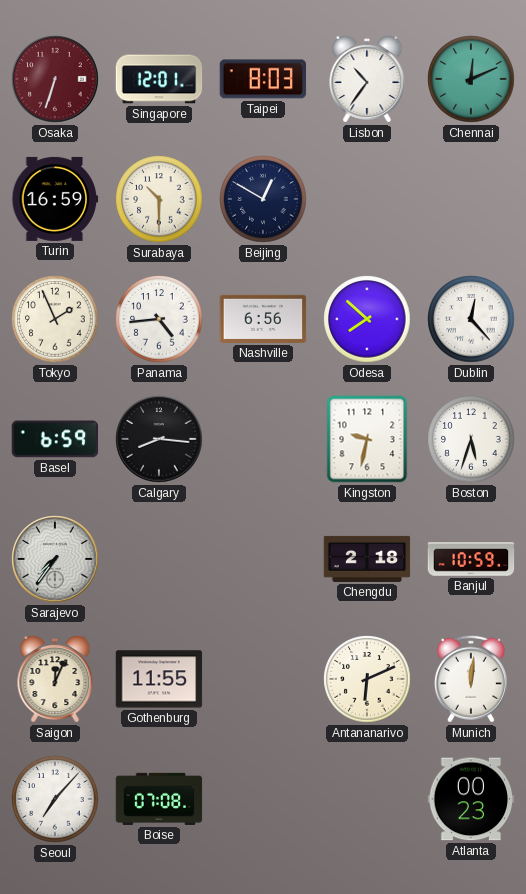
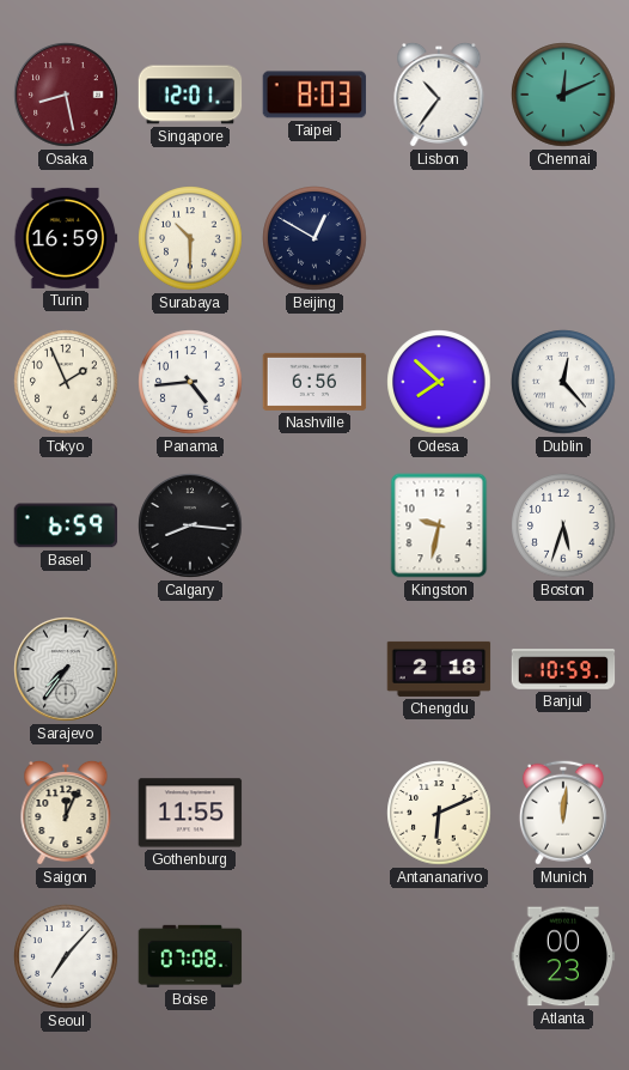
Osaka: 6:33 -> 8:28 (66, 95)
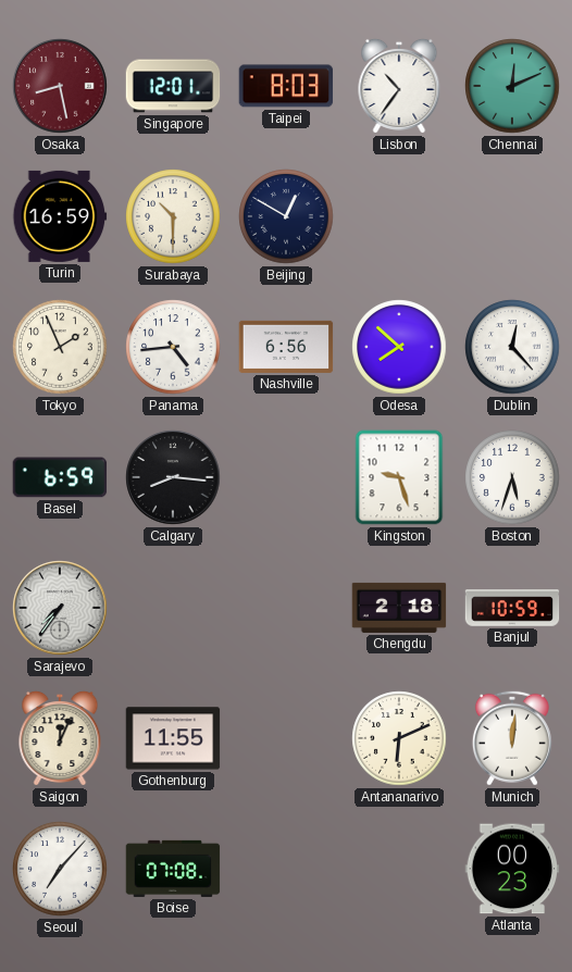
Kingston: 9:32 -> 9:27 (399, 477)
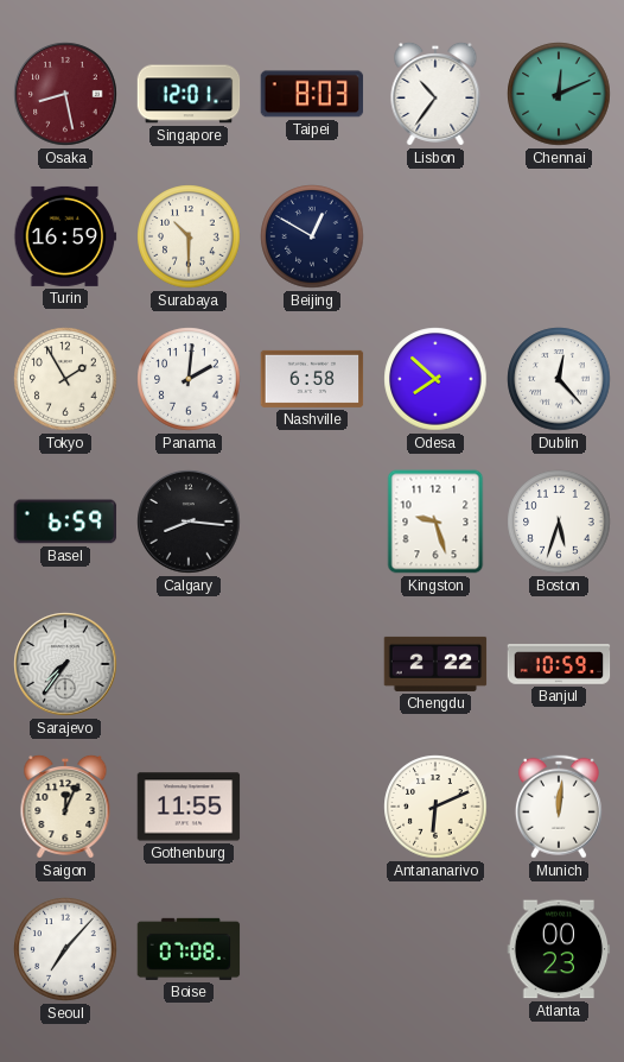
Tokyo: 1:56 -> 1:55 (65, 379)
Panama: 4:44 -> 2:01 (189, 379)
Nashville: 6:56 -> 6:58 (312, 379)
Chengdu: 2:18 -> 2:22 (435, 664)
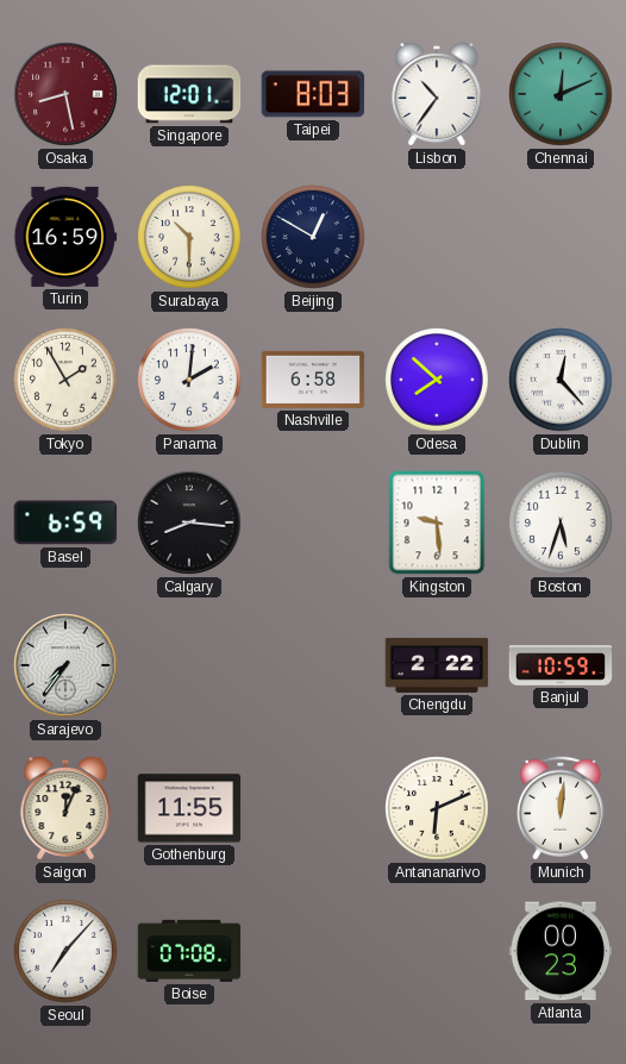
Kingston: 9:27 -> 9:29 (437, 522)
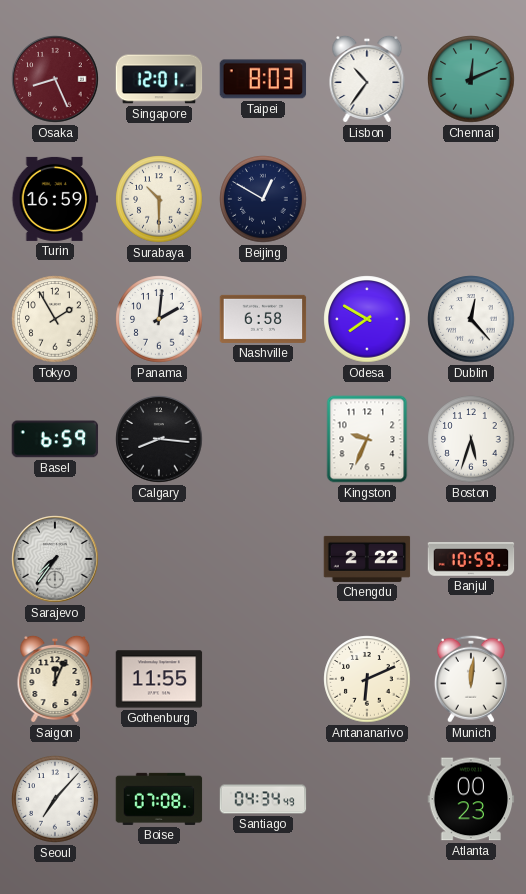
Osaka: 8:28 -> 8:26 (55, 79)
Odesa: 7:52 -> 7:50 (367, 319)
Kingston: 9:29 -> 9:34 (367, 439)
Santiago: none -> 04:34 (263, 799)
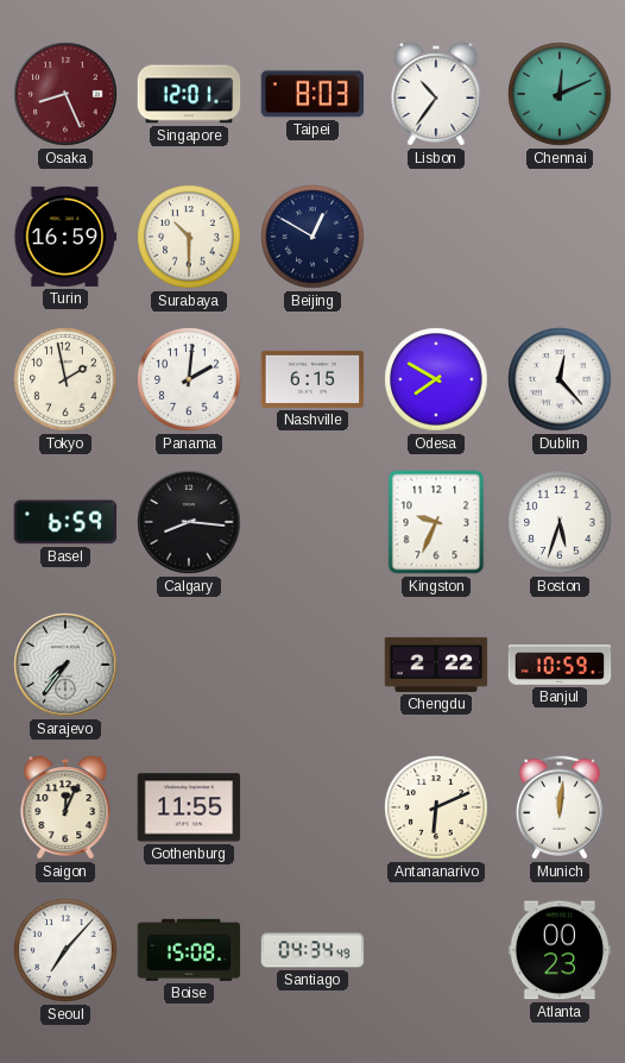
Tokyo: 1:55 -> 1:58 (65, 379)
Nashville: 6:58 -> 6:15 (312, 379)
Boise: 07:08 -> 15:08 (189, 950)
